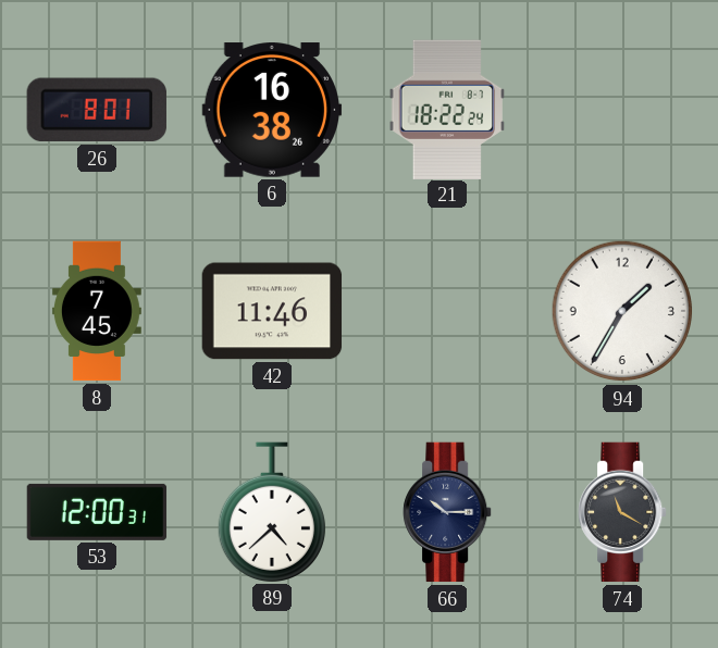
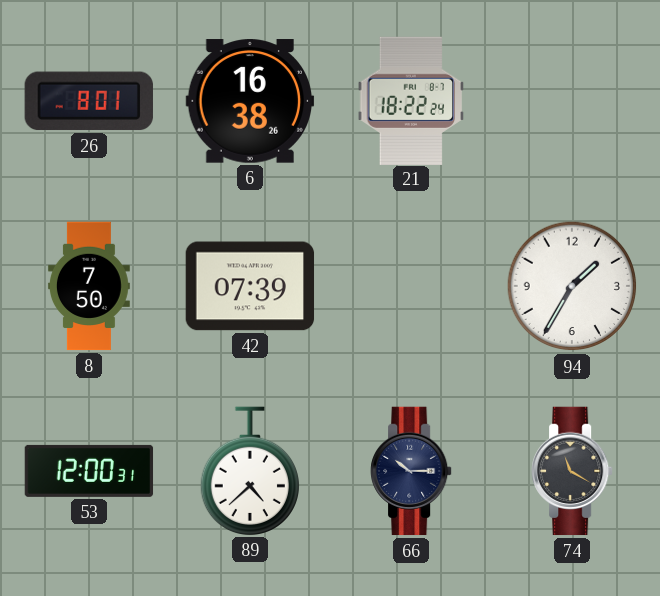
8: 7:45 -> 7:50 (89, 286)
42: 11:46 -> 07:39 (250, 286)
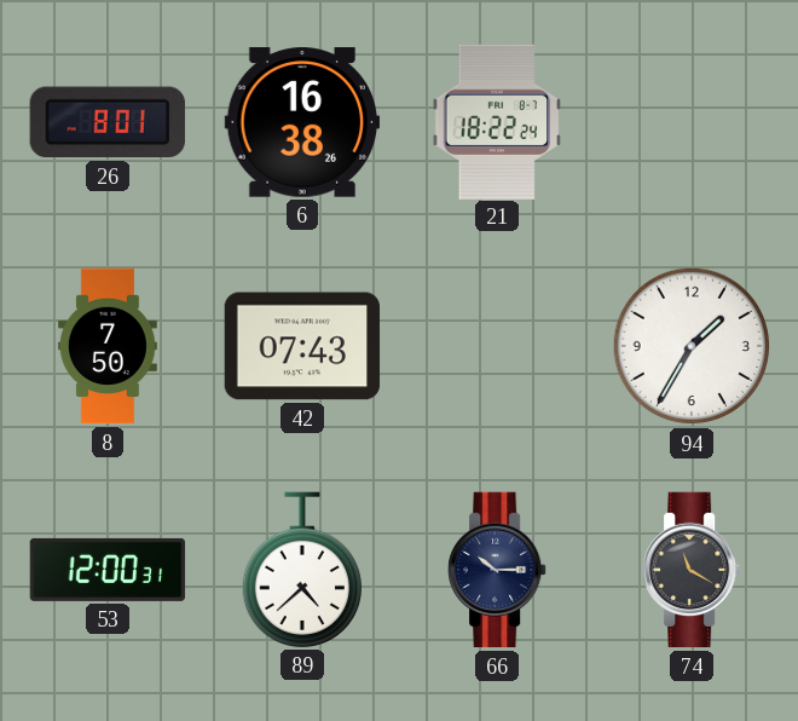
42: 07:39 -> 07:43 (302, 346)
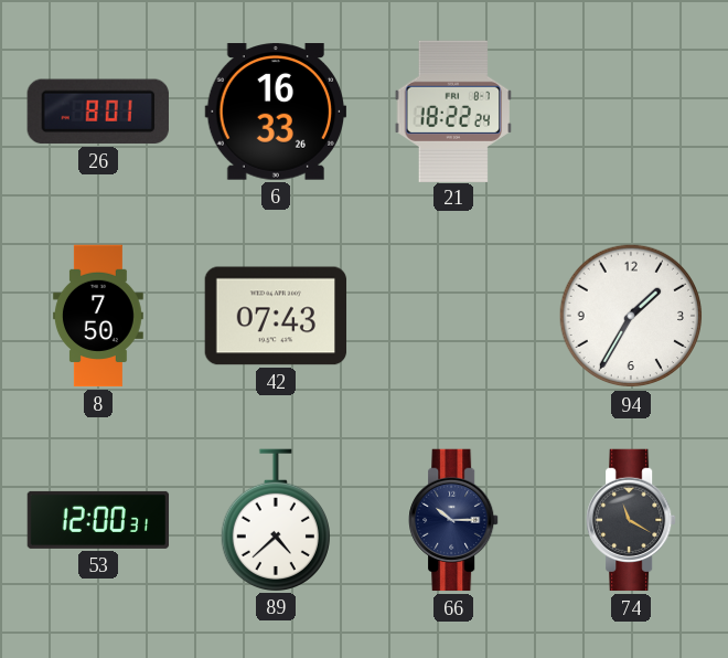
6: 16:38 -> 16:33 (276, 112)
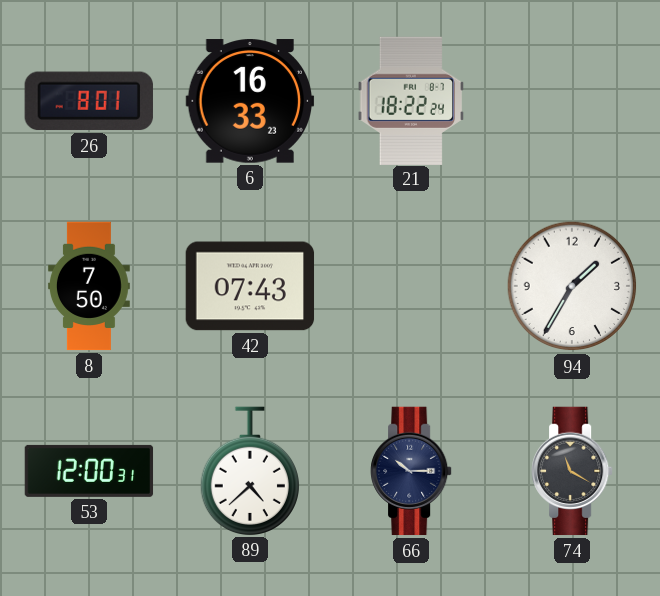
6: 16:33:26 -> 16:33:23 (250, 101)
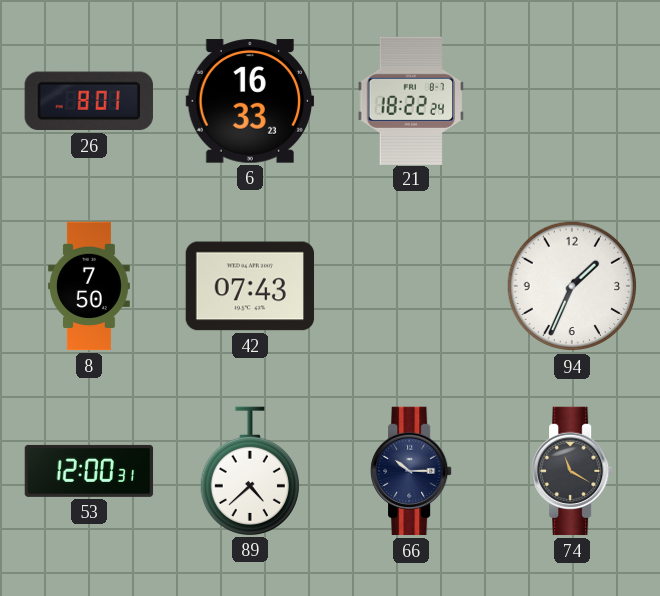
94: 1:35 -> 1:34 (572, 286)
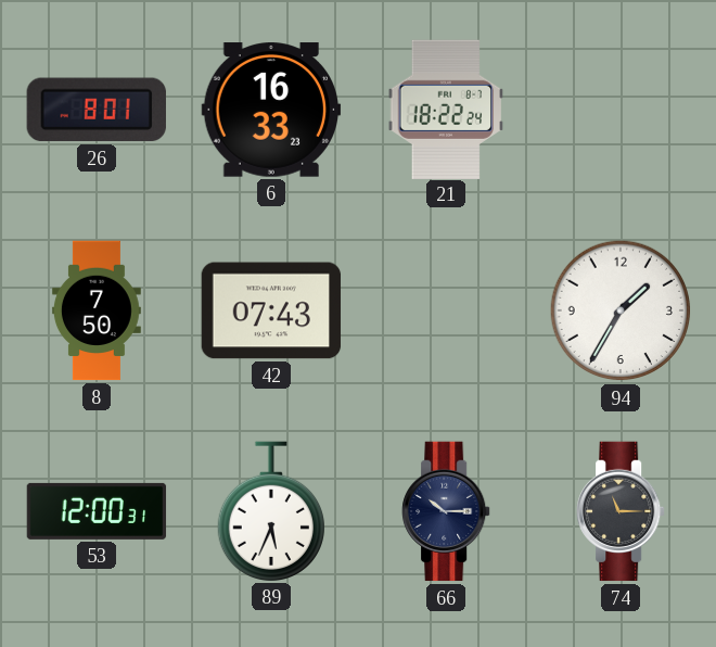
94: 1:34 -> 1:35 (621, 310)
89: 4:38 -> 5:34 (271, 511)
74: 11:20 -> 11:15 (621, 511)
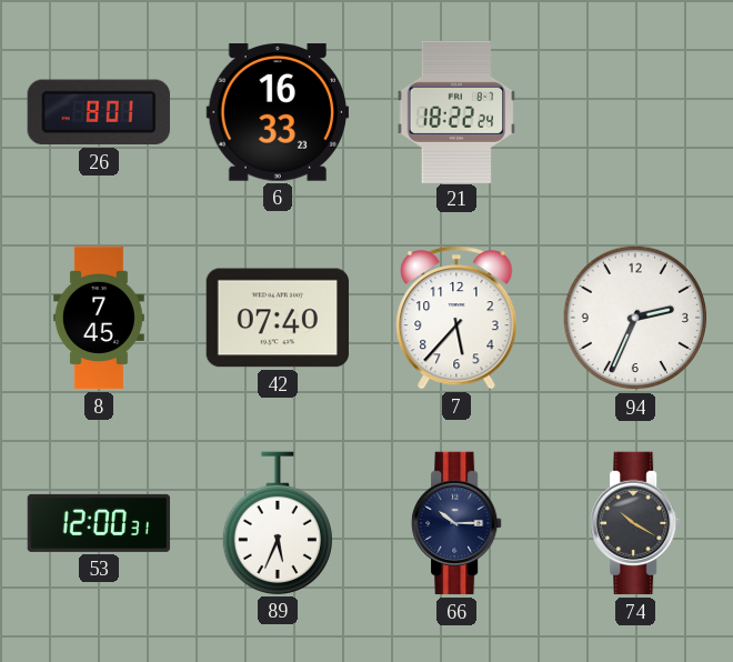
8: 7:50 -> 7:45 (99, 318)
42: 07:43 -> 07:40 (278, 318)
7: none -> 5:37 (456, 318)
94: 1:35 -> 2:34 (635, 318)
74: 11:15 -> 10:20 (635, 523)
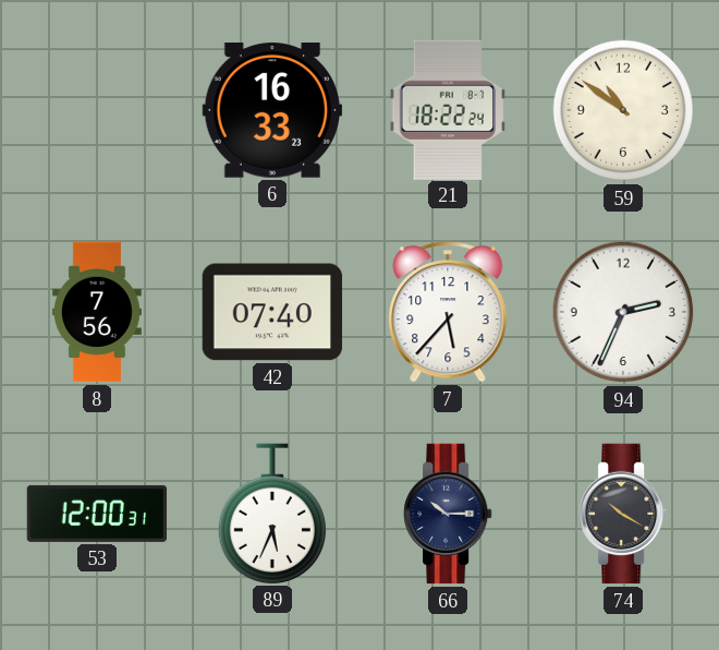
26: 8:01 -> none (99, 112)
59: none -> 10:51 (623, 110)
8: 7:45 -> 7:56 (97, 312)
